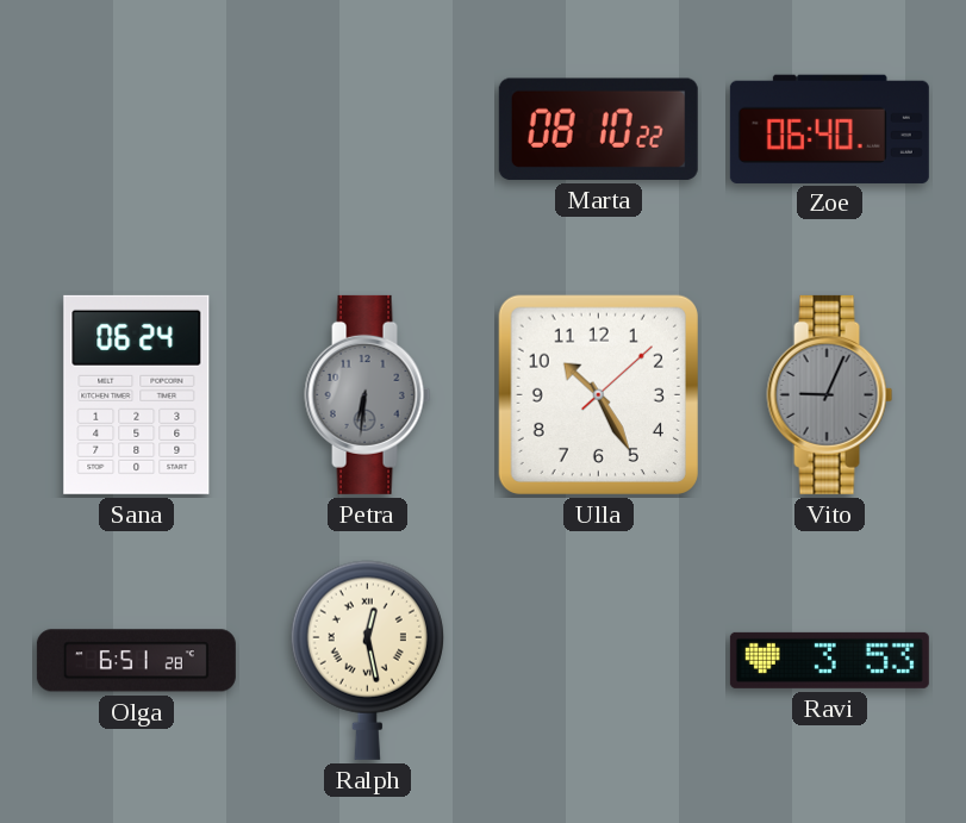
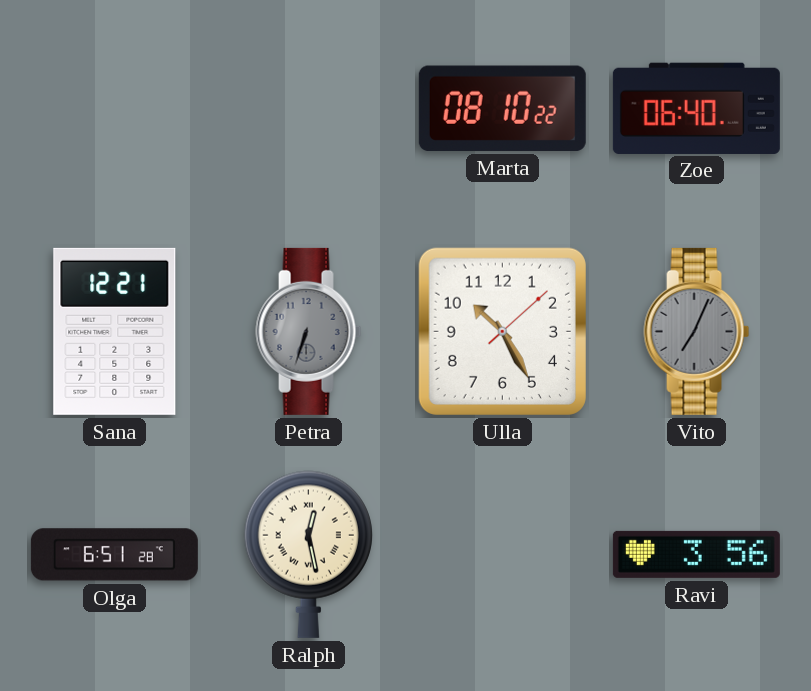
Sana: 06:24 -> 12:21 (115, 331)
Petra: 6:31 -> 6:33 (309, 331)
Vito: 9:04 -> 7:04 (697, 331)
Ravi: 3:53 -> 3:56 (696, 554)
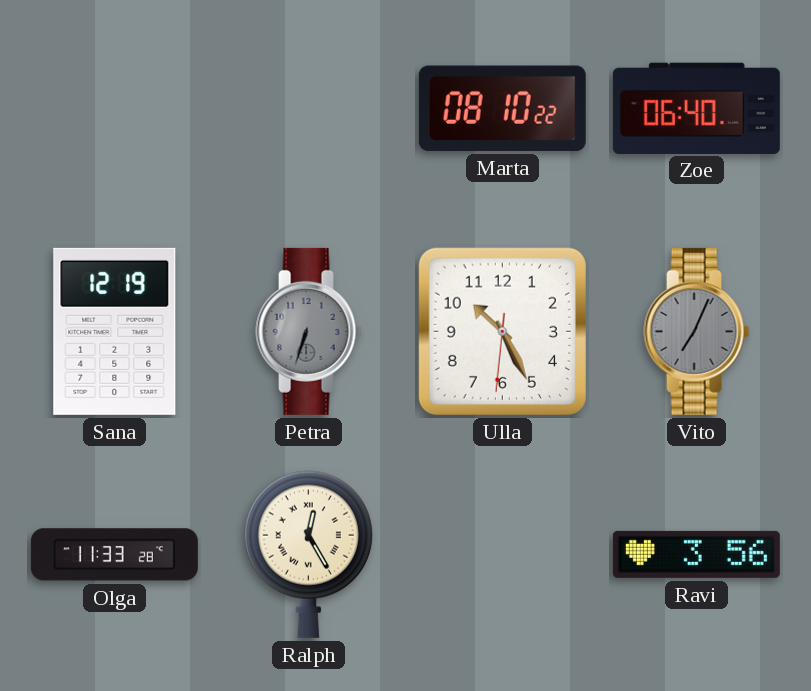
Sana: 12:21 -> 12:19 (115, 331)
Ulla: 10:25:08 -> 10:25:31 (502, 331)
Olga: 6:51 -> 11:33 (114, 555)
Ralph: 12:28 -> 12:25 (308, 554)
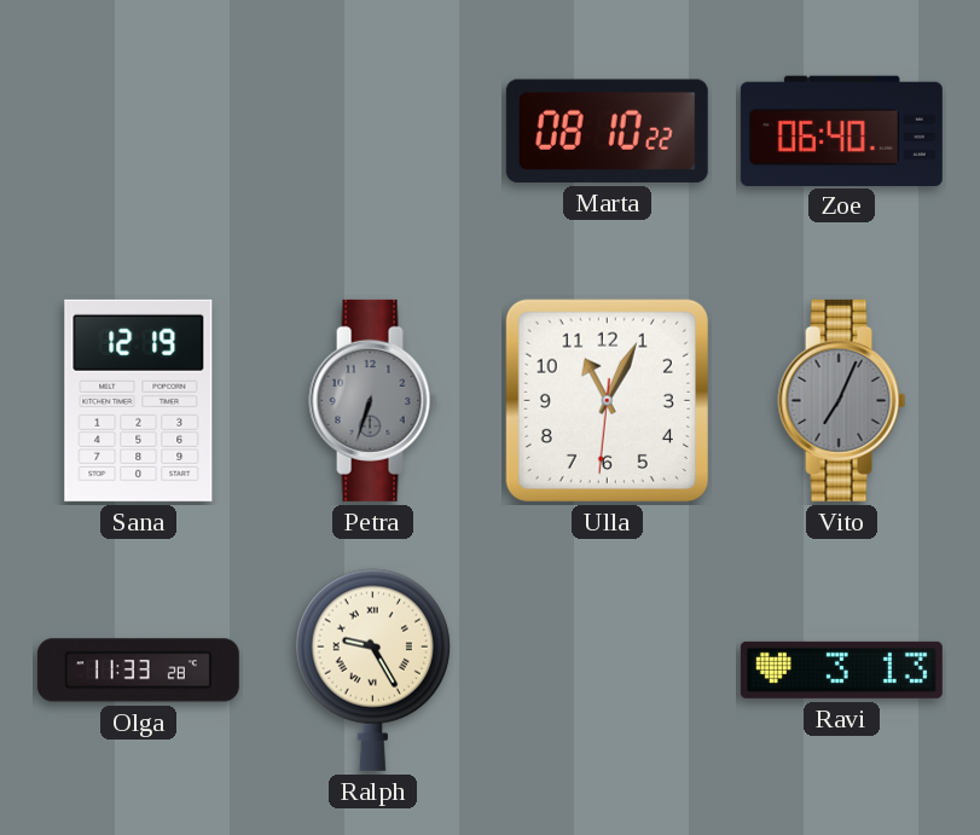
Ulla: 10:25 -> 11:04 (607, 400)
Ralph: 12:25 -> 9:25 (372, 669)
Ravi: 3:56 -> 3:13 (841, 669)
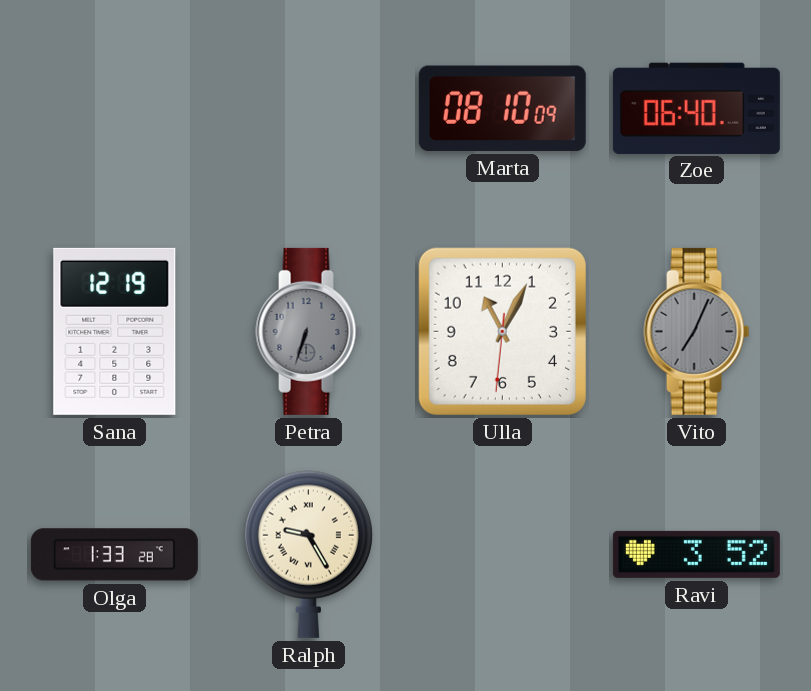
Marta: 08:10:22 -> 08:10:09 (502, 108)
Olga: 11:33 -> 1:33 (114, 555)
Ravi: 3:13 -> 3:52 (696, 554)
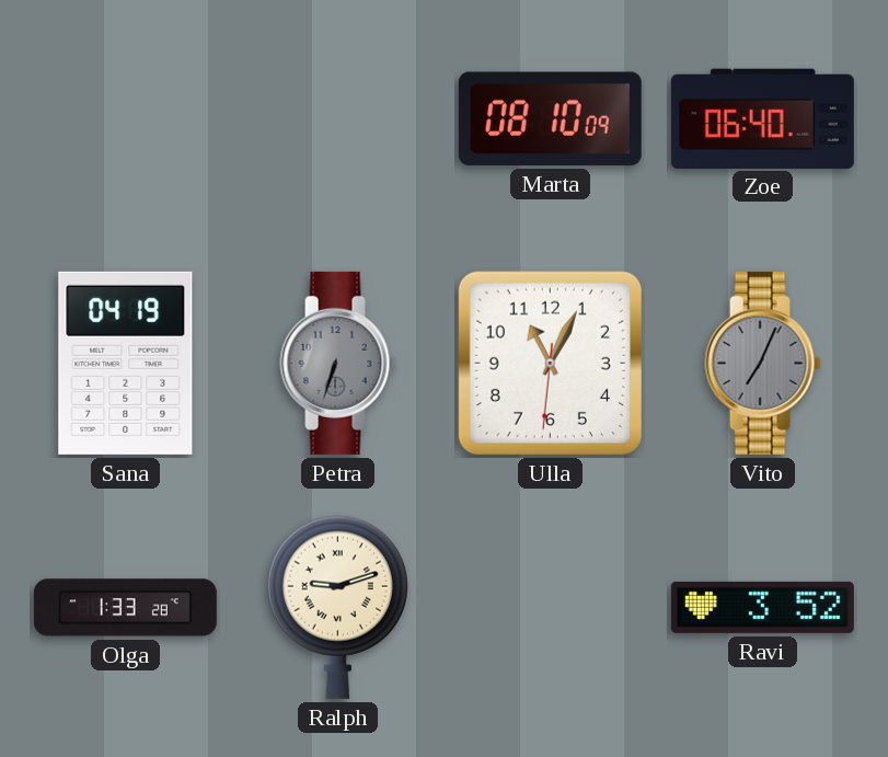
Sana: 12:19 -> 04:19 (126, 363)
Ralph: 9:25 -> 9:12 (337, 607)
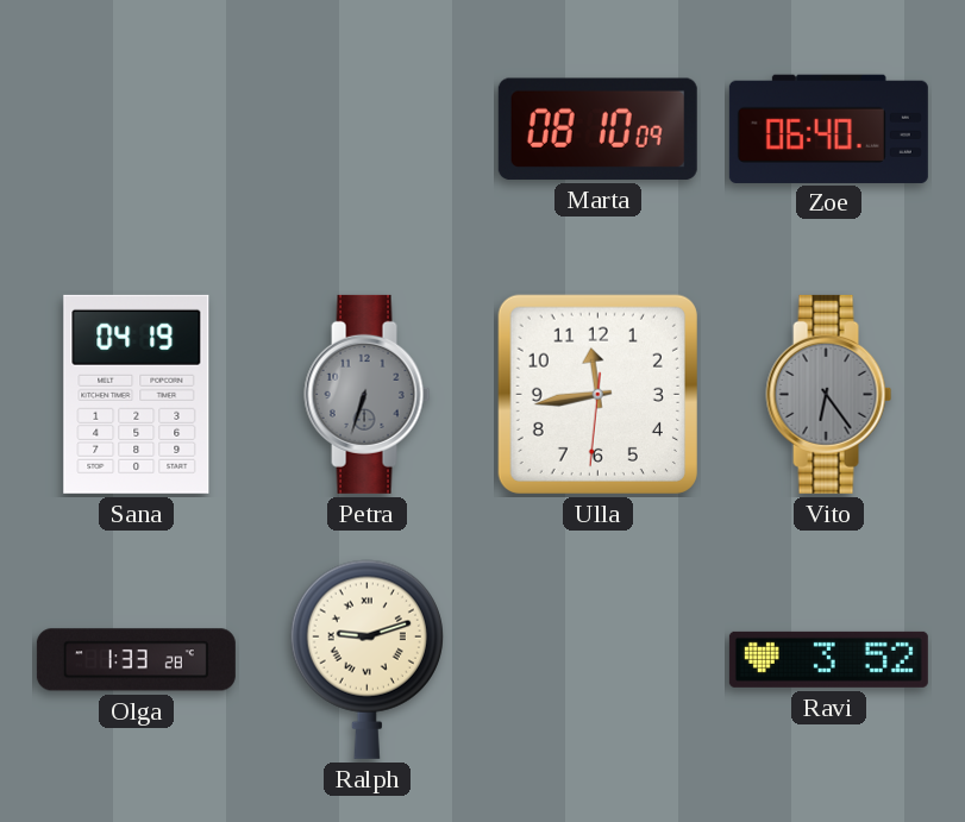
Ulla: 11:04 -> 11:43 (597, 394)
Vito: 7:04 -> 6:24 (829, 394)
